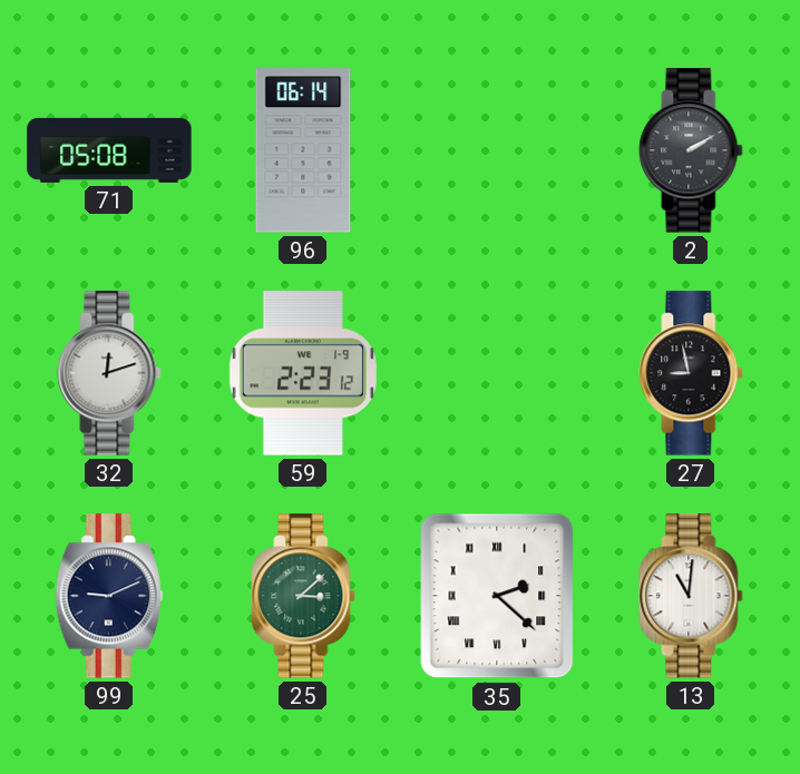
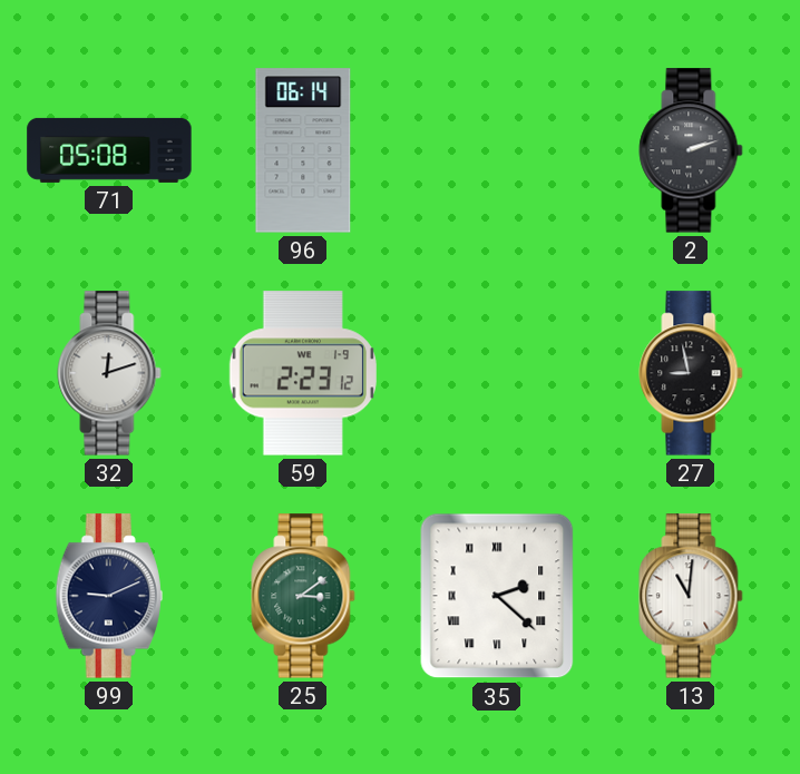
2: 2:10 -> 2:12 (691, 150)
25: 3:08 -> 3:09 (303, 596)
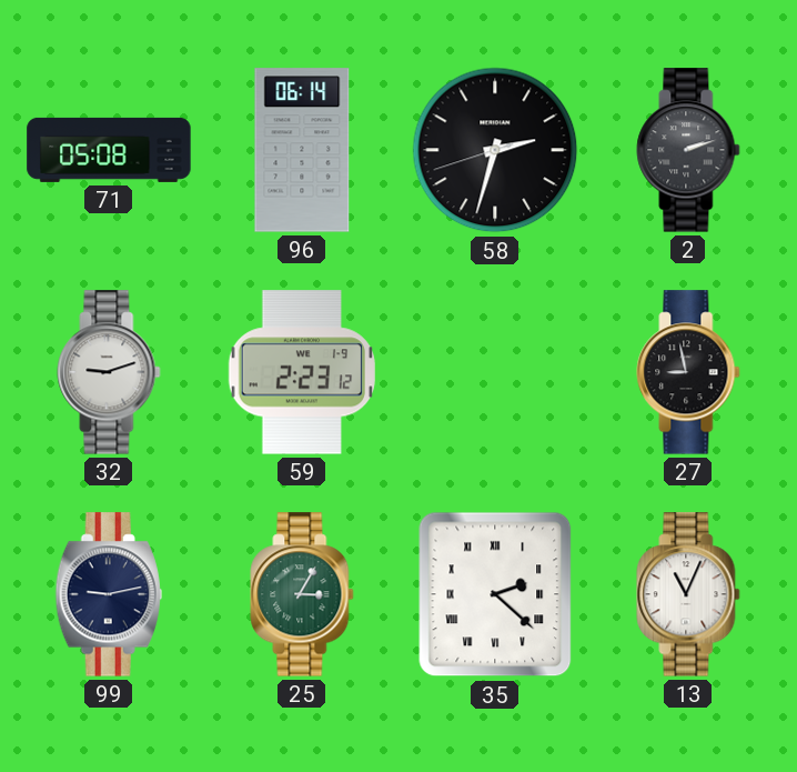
58: none -> 2:32 (495, 150)
32: 12:12 -> 9:12 (109, 372)
99: 9:11 -> 9:13 (109, 594)
25: 3:09 -> 3:05 (302, 594)
13: 11:01 -> 11:04 (688, 594)
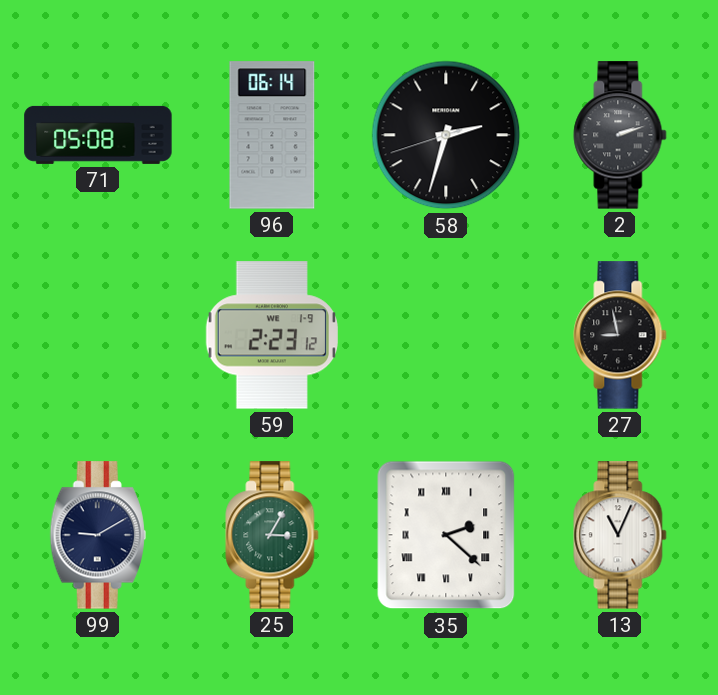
32: 9:12 -> none (109, 372)
99: 9:13 -> 9:10 (98, 535)
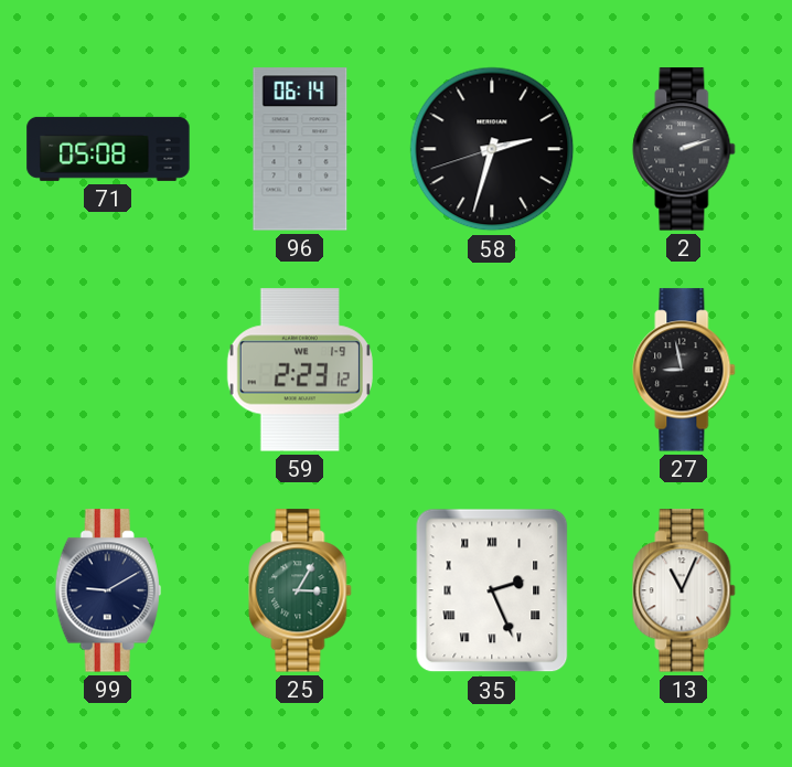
35: 2:22 -> 2:26 (492, 590)
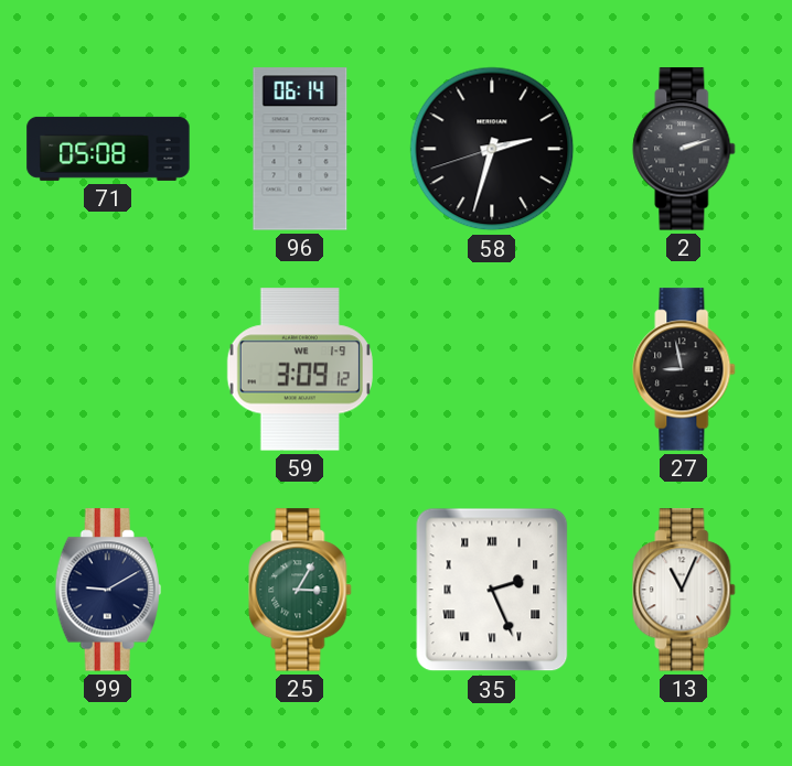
59: 2:23 -> 3:09 (300, 369)
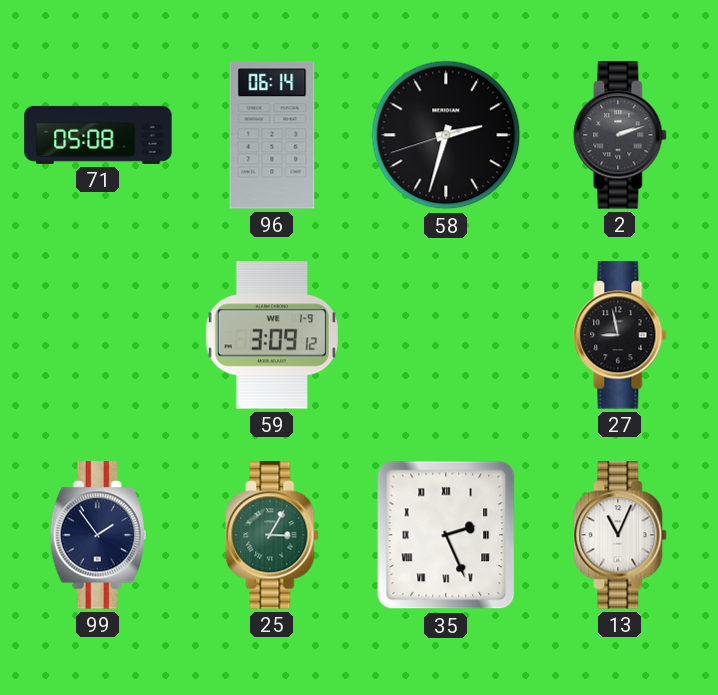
99: 9:10 -> 1:54 (98, 535)
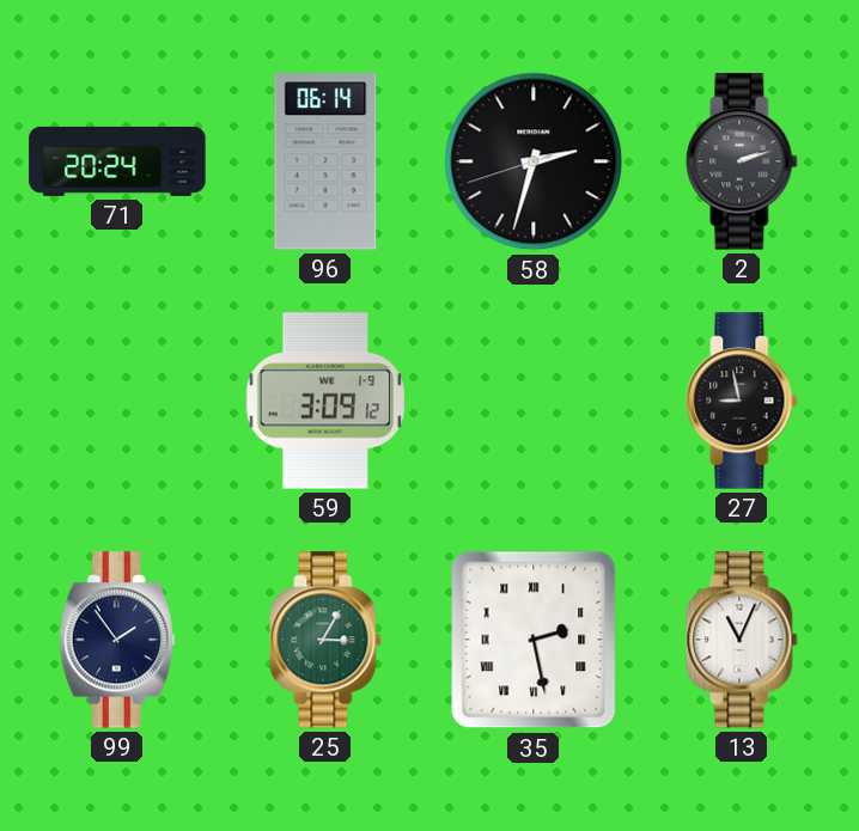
71: 05:08 -> 20:24 (117, 161)
35: 2:26 -> 2:28 (534, 640)
